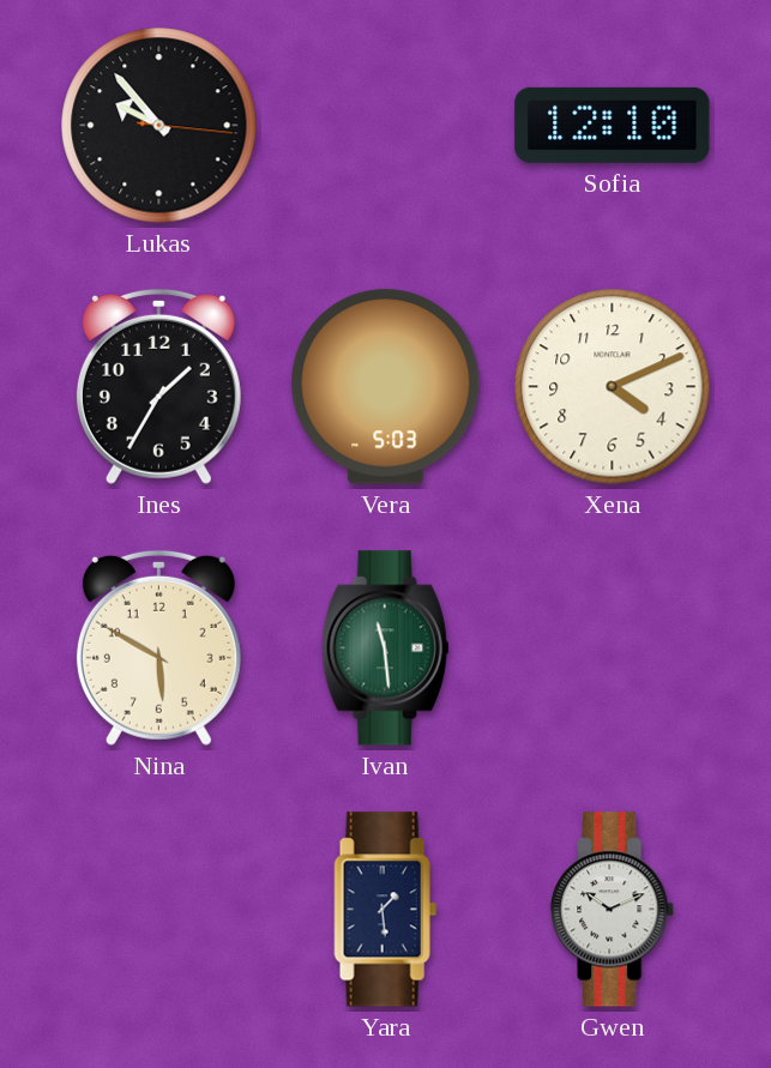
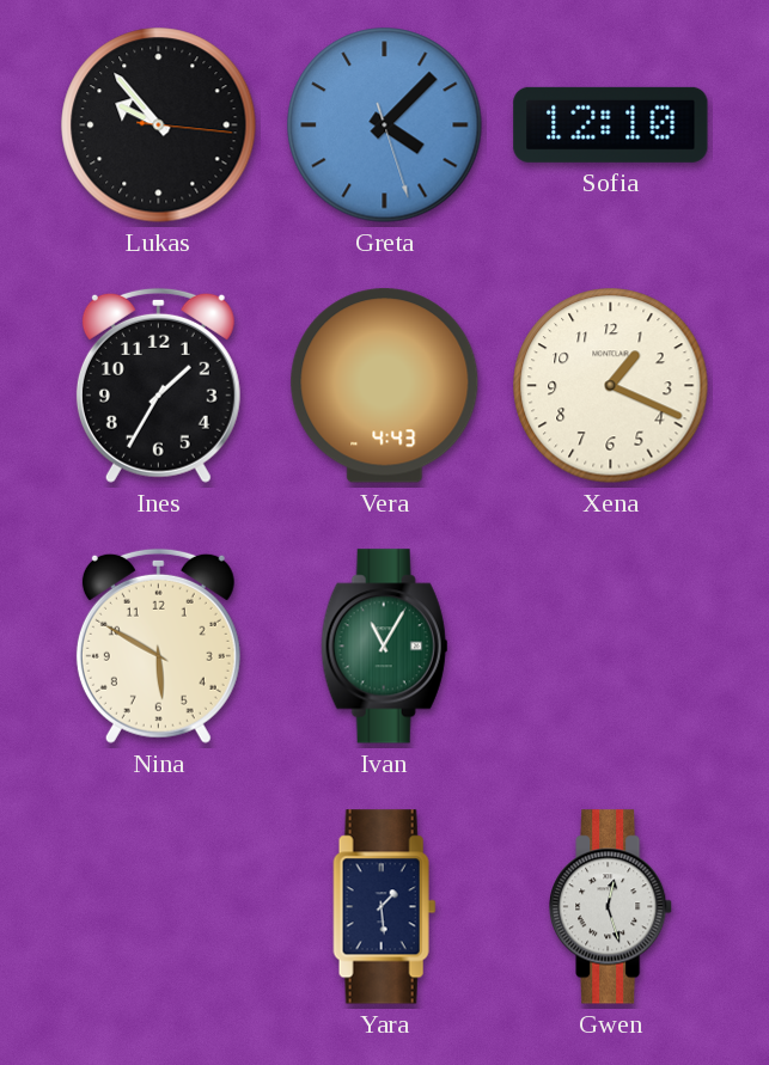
Greta: none -> 4:07 (385, 126)
Vera: 5:03 -> 4:43 (385, 386)
Xena: 4:11 -> 1:19 (611, 386)
Ivan: 11:29 -> 11:05 (385, 647)
Gwen: 10:11 -> 12:27 (611, 907)
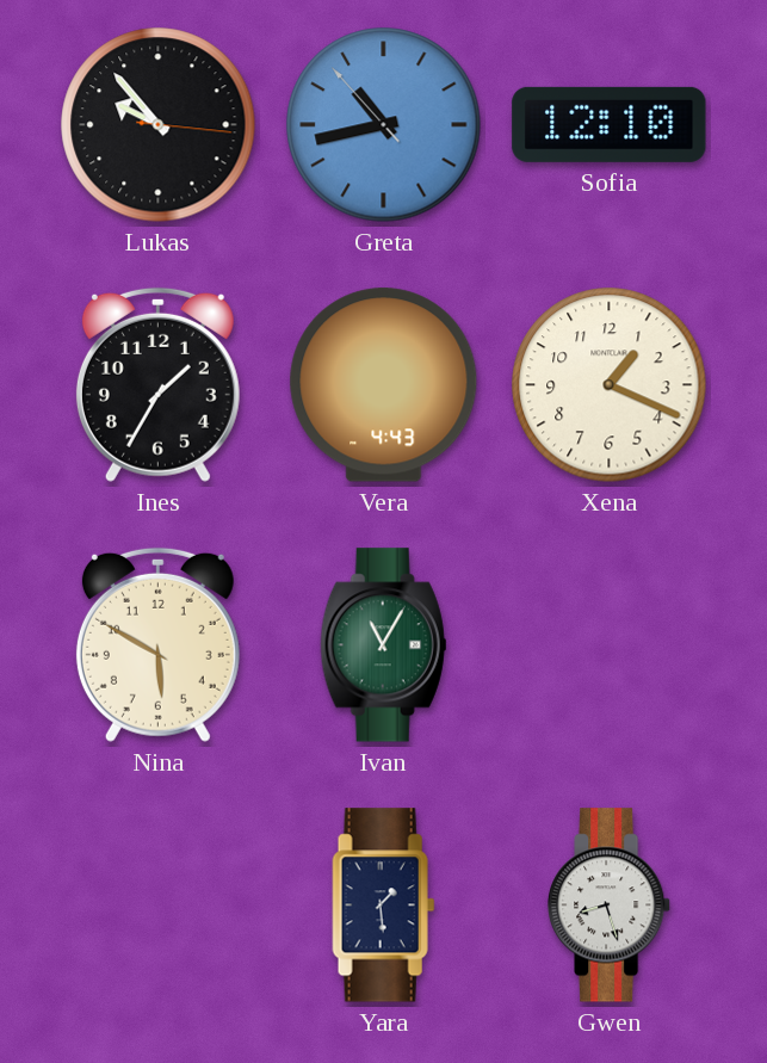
Greta: 4:07 -> 10:42 (384, 125)
Gwen: 12:27 -> 8:27 (610, 906)
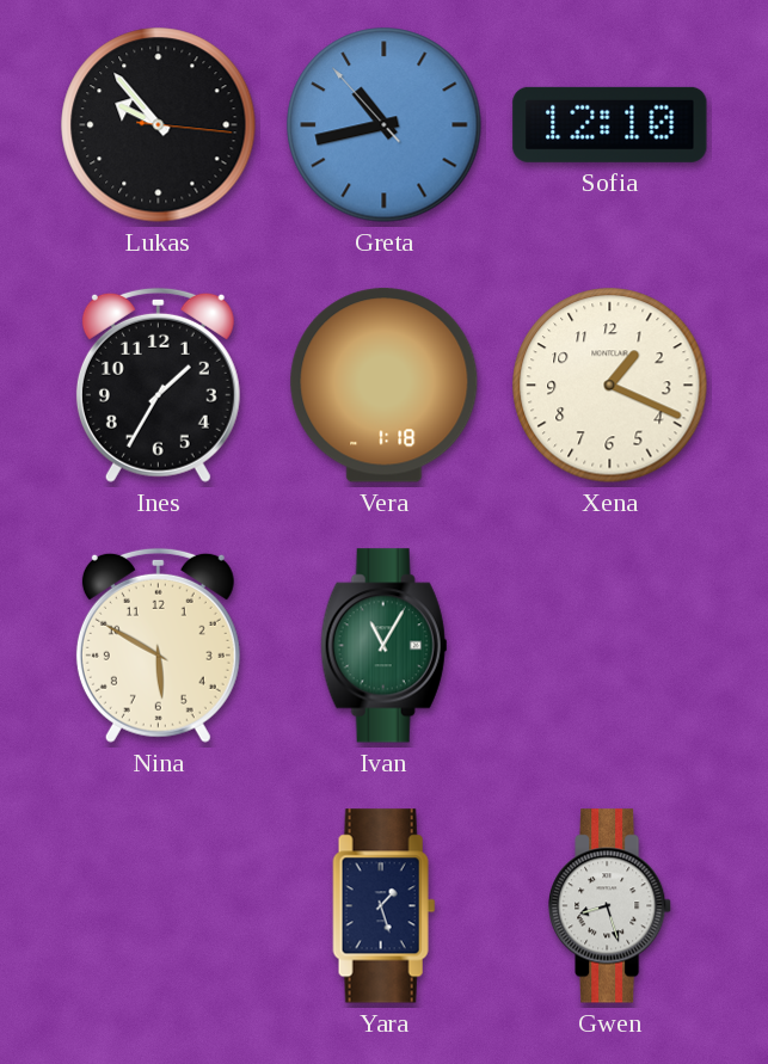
Vera: 4:43 -> 1:18 (385, 386)
Yara: 1:29 -> 1:27 (385, 906)
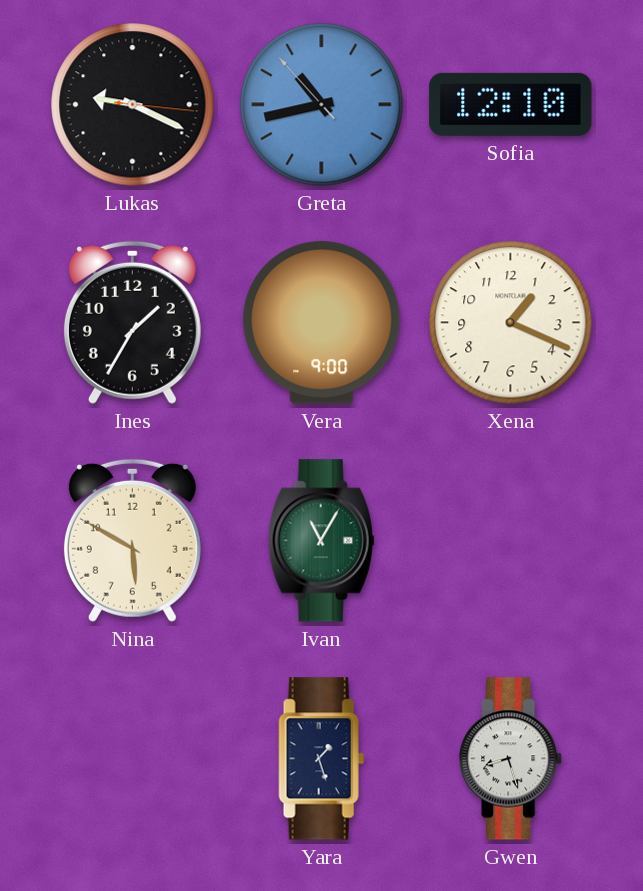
Lukas: 9:53 -> 9:19 (133, 105)
Vera: 1:18 -> 9:00 (322, 323)
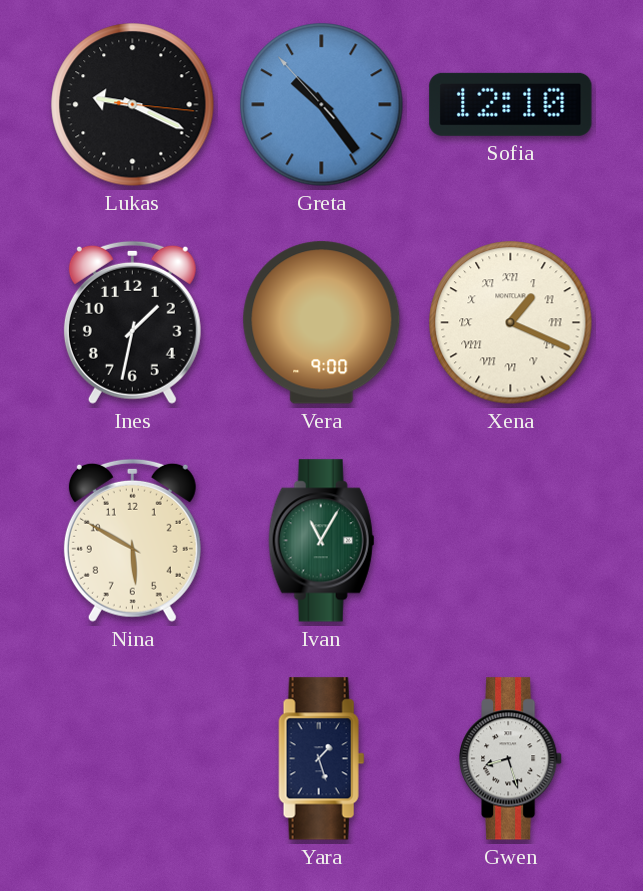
Greta: 10:42 -> 10:23 (322, 105)
Ines: 1:35 -> 1:32 (132, 322)
Xena numerals: Arabic -> Roman (511, 323)
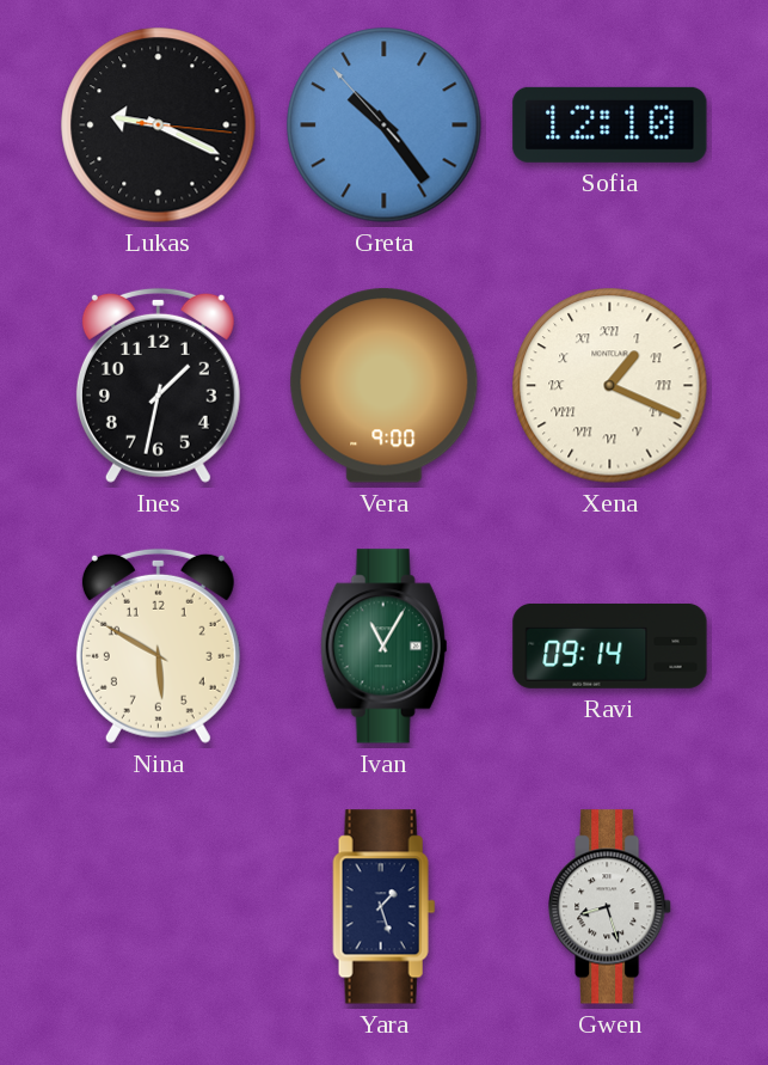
Ravi: none -> 09:14 (610, 645)
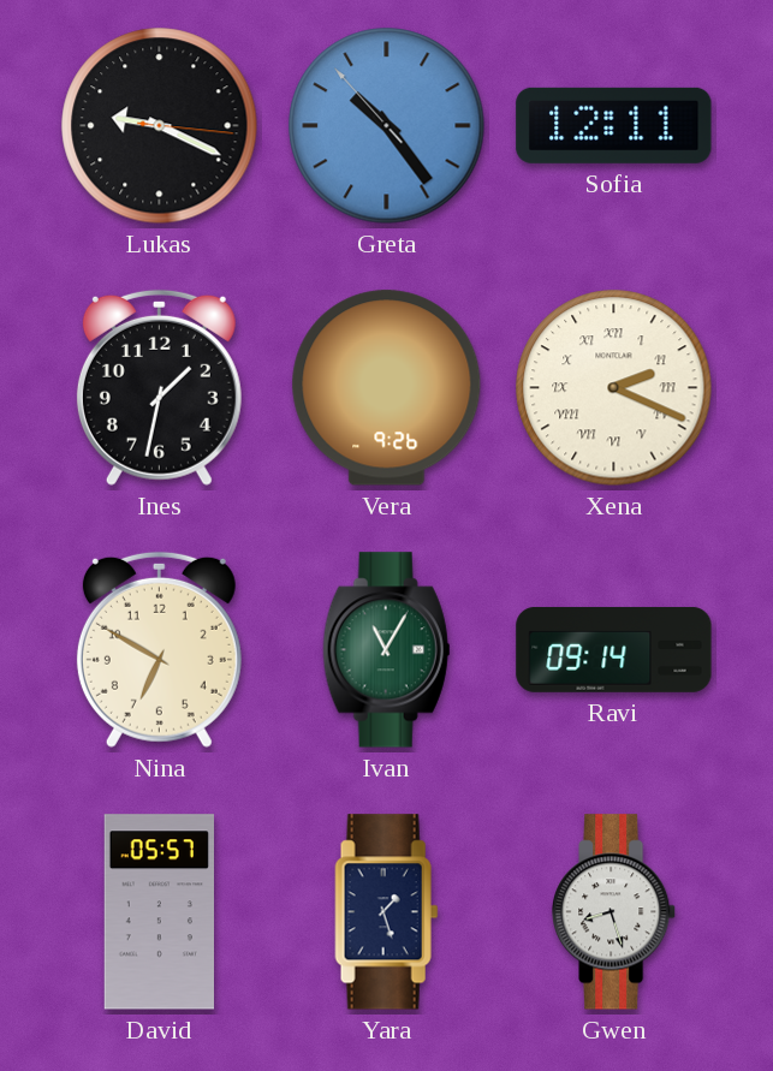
Sofia: 12:10 -> 12:11 (614, 125)
Vera: 9:00 -> 9:26 (387, 388)
Xena: 1:19 -> 2:19 (614, 388)
Nina: 5:50 -> 6:50 (159, 649)
David: none -> 05:57 (159, 912)
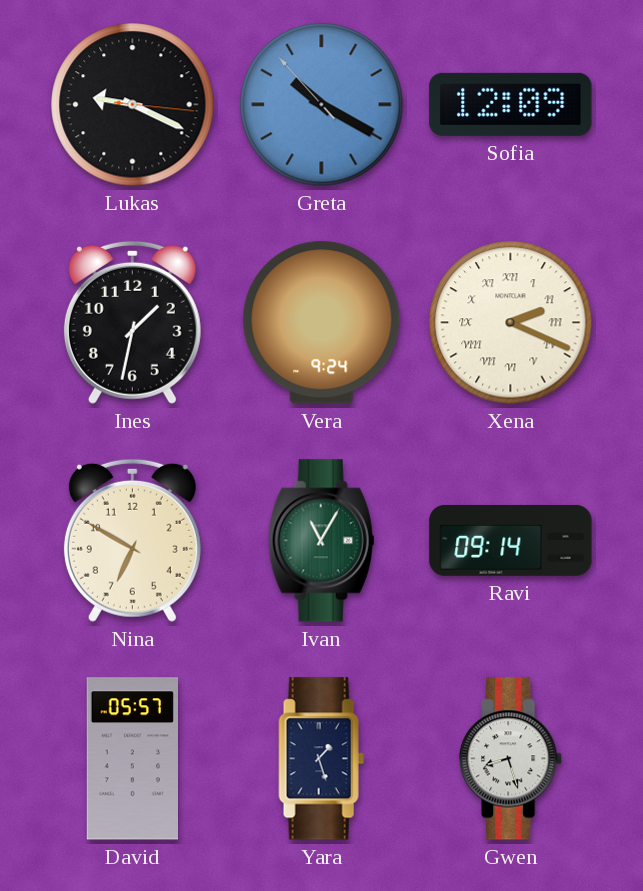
Greta: 10:23 -> 10:19 (322, 105)
Sofia: 12:11 -> 12:09 (511, 104)
Vera: 9:26 -> 9:24 (322, 323)
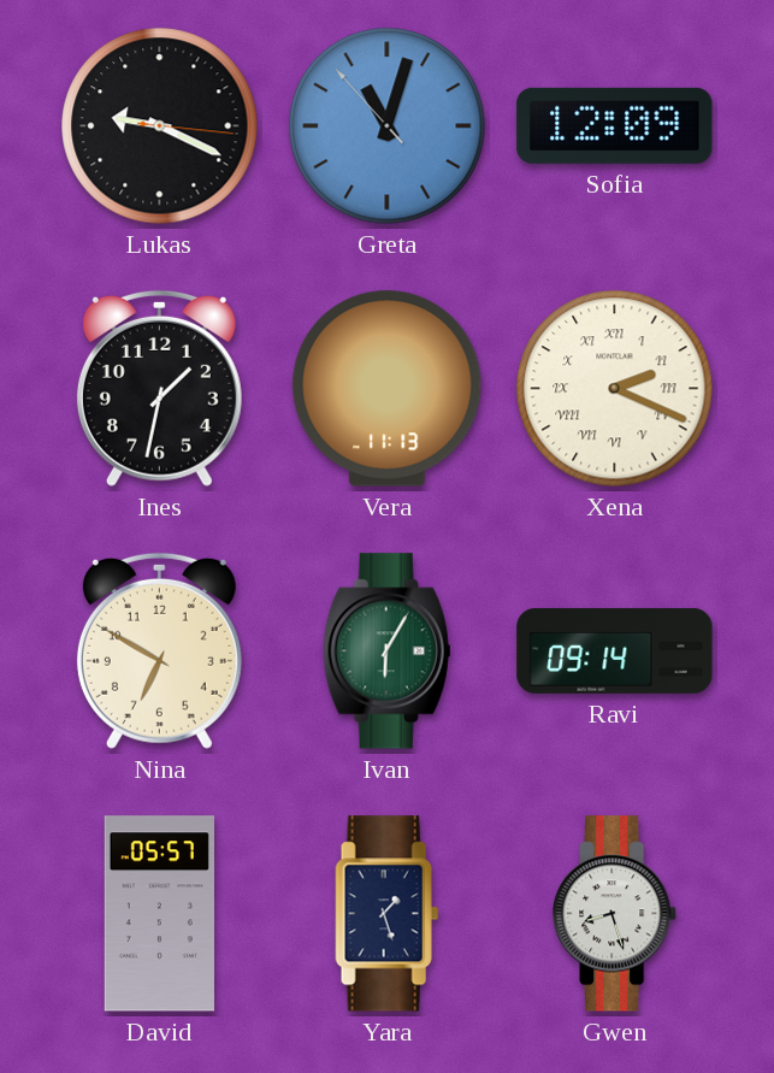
Greta: 10:19 -> 11:02 (388, 126)
Vera: 9:24 -> 11:13 (388, 389)
Ivan: 11:05 -> 6:05 (388, 652)
